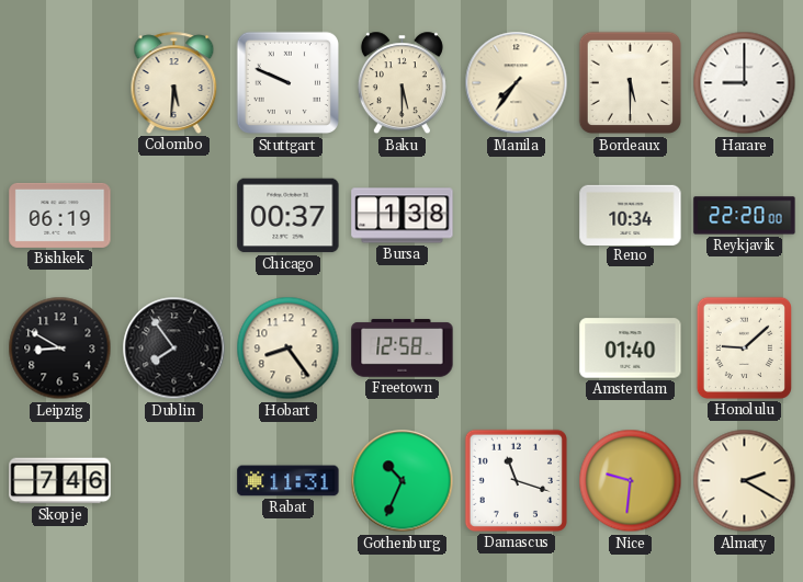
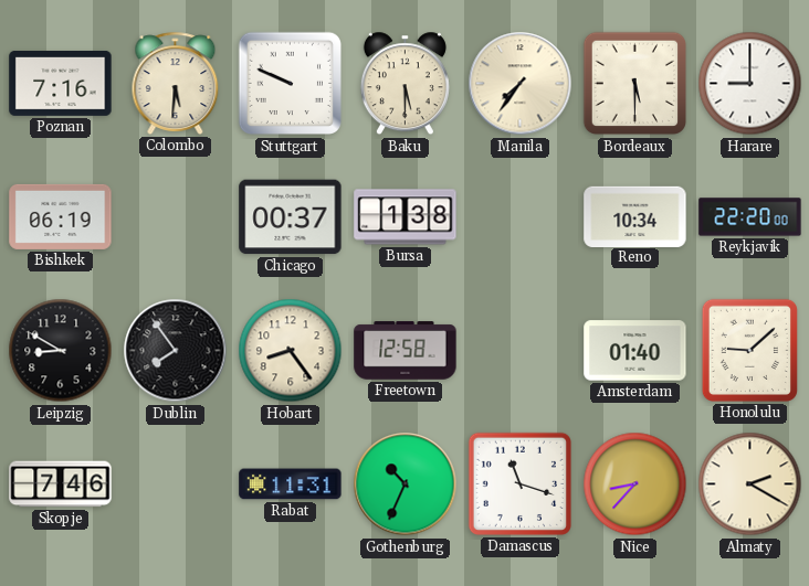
Poznan: none -> 7:16 (61, 83)
Nice: 9:31 -> 8:37 (635, 484)
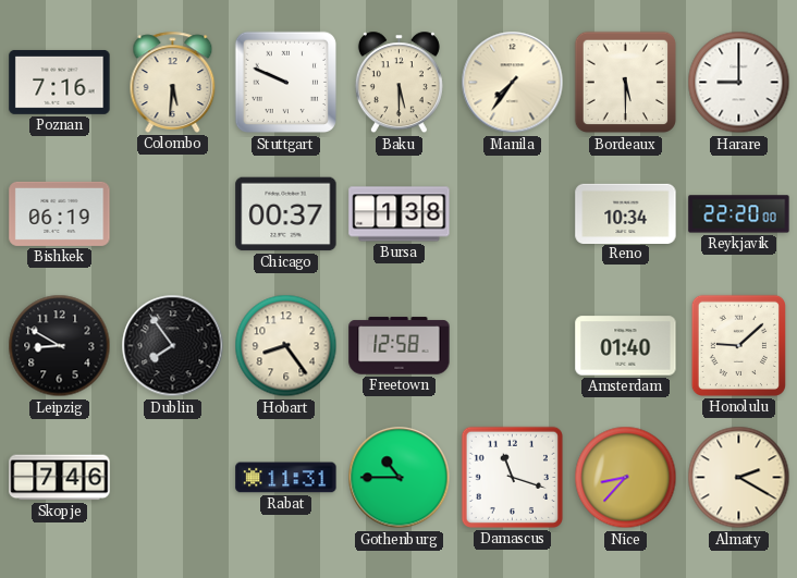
Gothenburg: 10:34 -> 10:45 (400, 478)
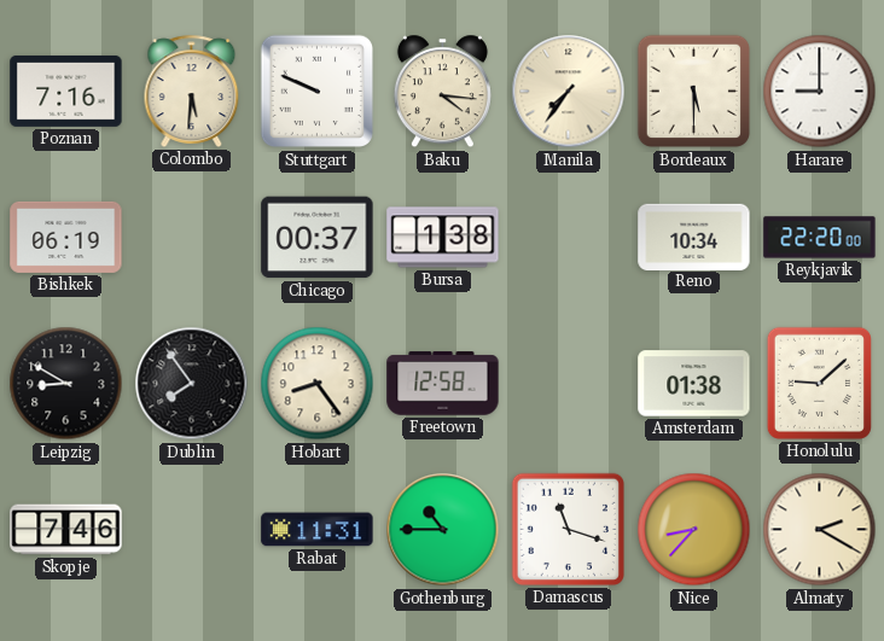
Baku: 5:30 -> 4:16 (442, 92)
Amsterdam: 01:40 -> 01:38 (694, 384)
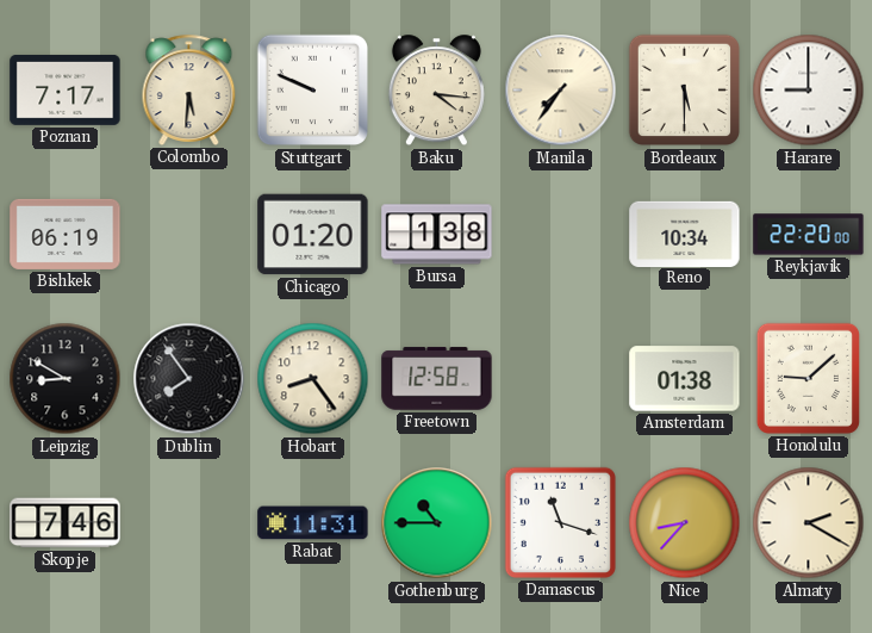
Poznan: 7:16 -> 7:17 (66, 89)
Chicago: 00:37 -> 01:20 (313, 235)
